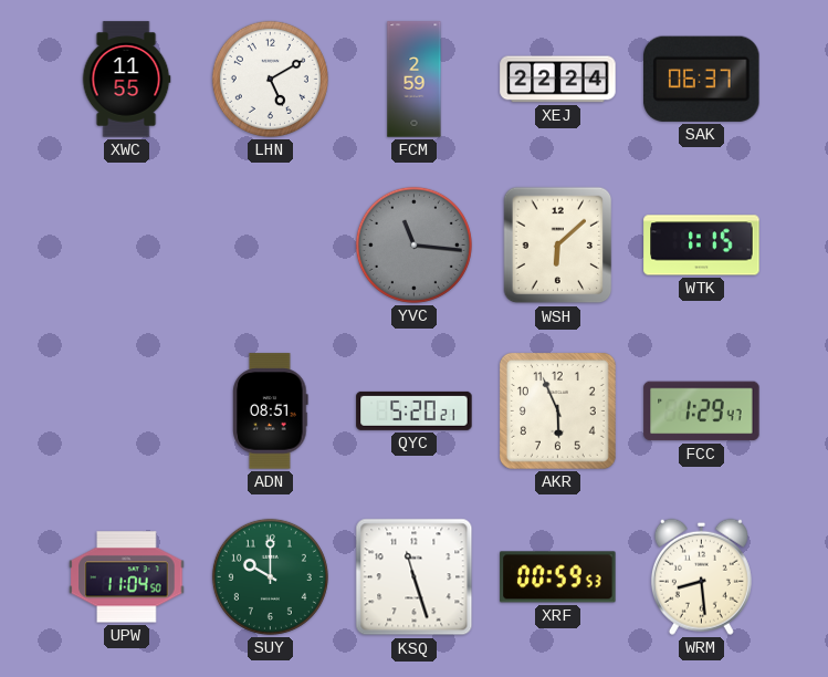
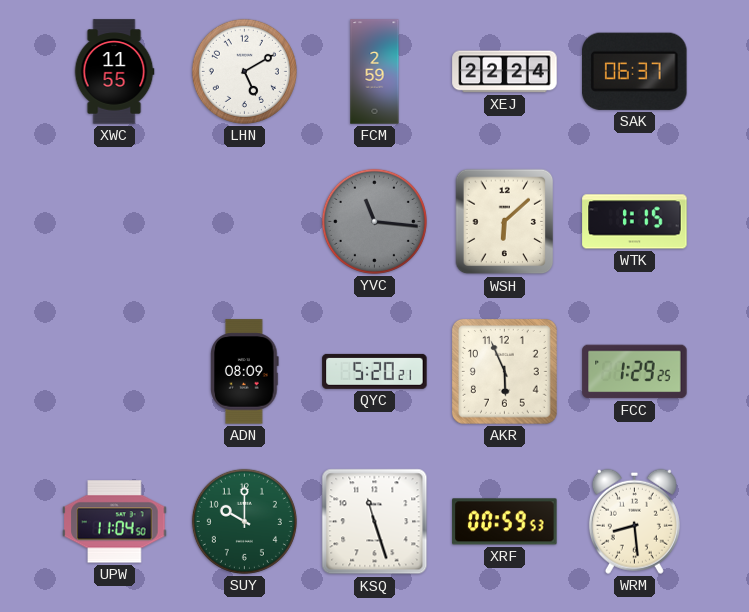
ADN: 08:51 -> 08:09 (245, 372)
FCC: 1:29:47 -> 1:29:25 (635, 372)
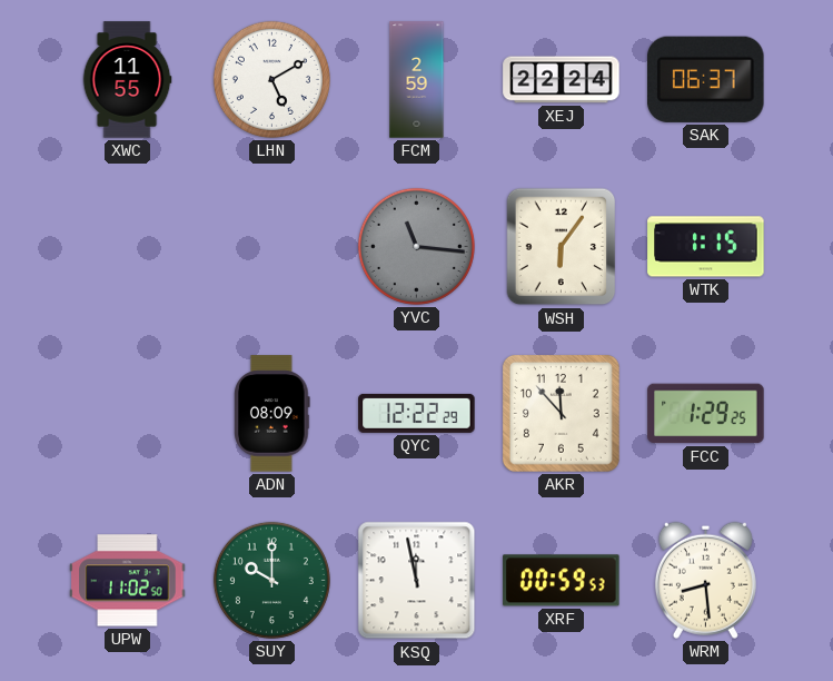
WSH: 6:08 -> 6:06 (562, 247)
QYC: 5:20 -> 12:22 (417, 413)
AKR: 5:56 -> 11:53 (562, 414)
UPW: 11:04 -> 11:02 (128, 581)
KSQ: 11:27 -> 11:58 (417, 581)
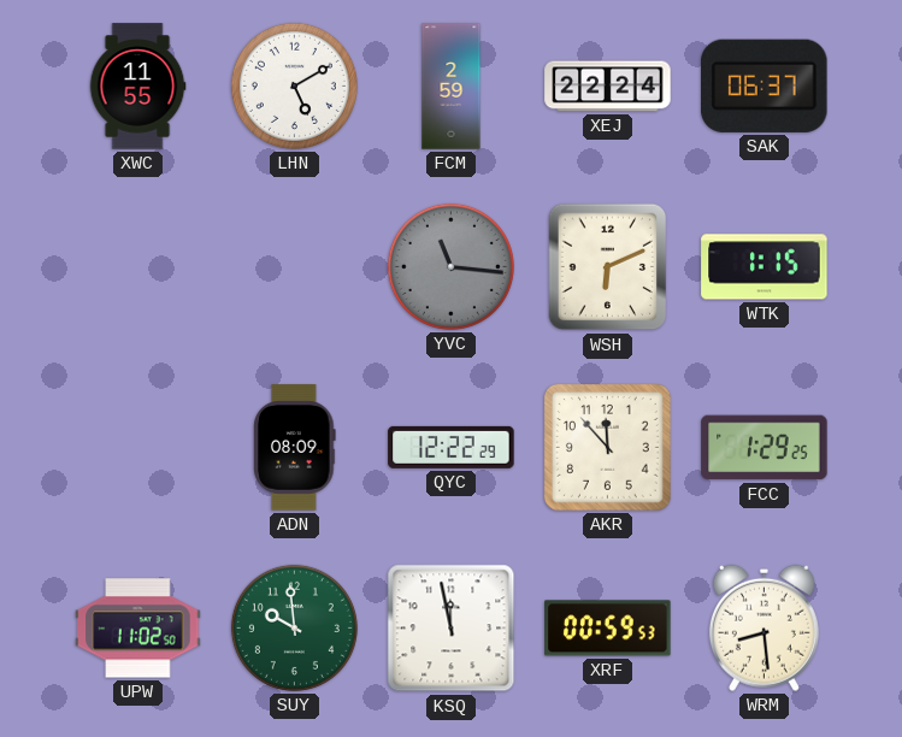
WSH: 6:06 -> 6:11 (608, 267)
SUY: 10:00 -> 9:59 (294, 627)
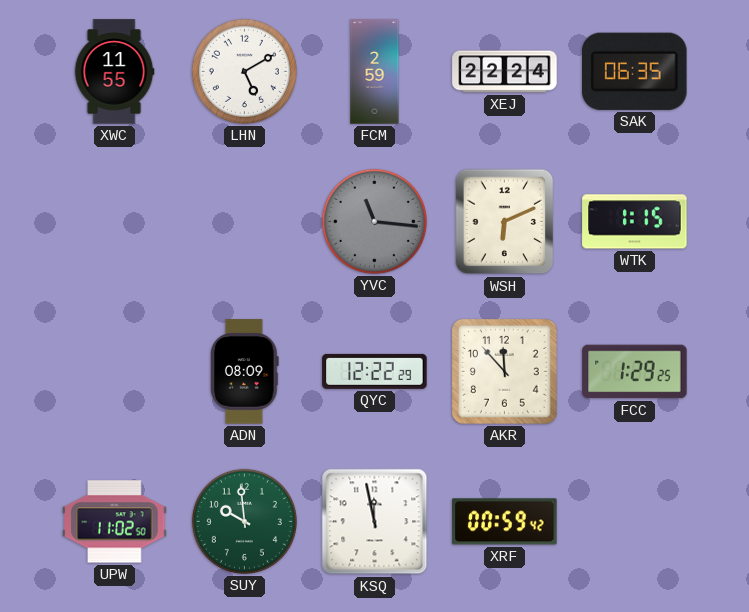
SAK: 06:37 -> 06:35 (635, 71)
XRF: 00:59:53 -> 00:59:42 (505, 522)
WRM: 8:29 -> none (764, 627)
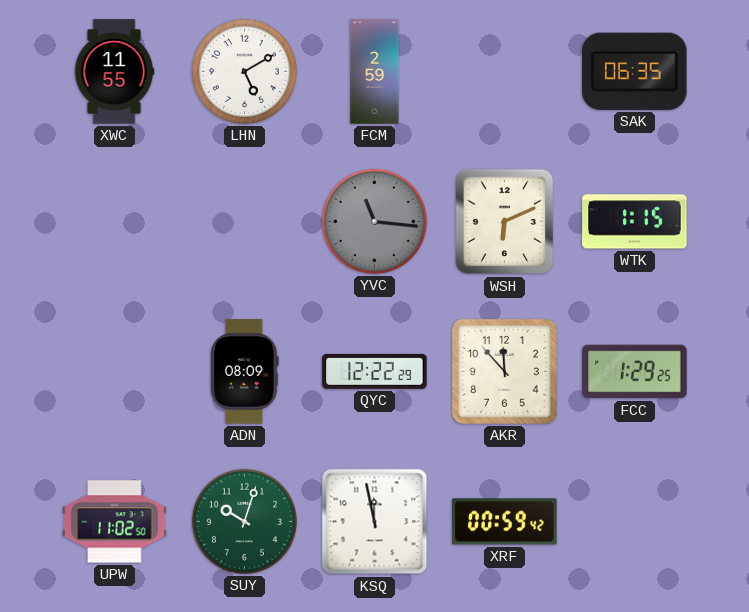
XEJ: 22:24 -> none (505, 72)
SUY: 9:59 -> 10:03 (244, 521)
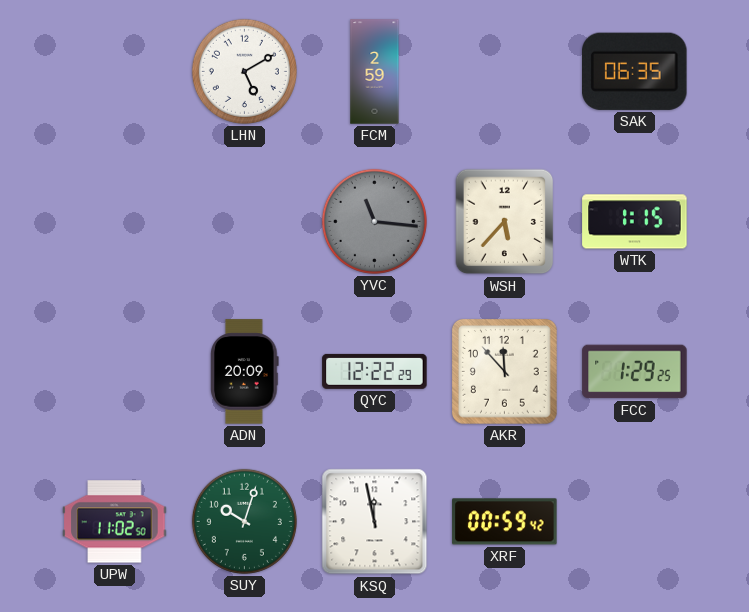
XWC: 11:55 -> none (114, 72)
WSH: 6:11 -> 5:37 (505, 222)
ADN: 08:09 -> 20:09 (245, 372)
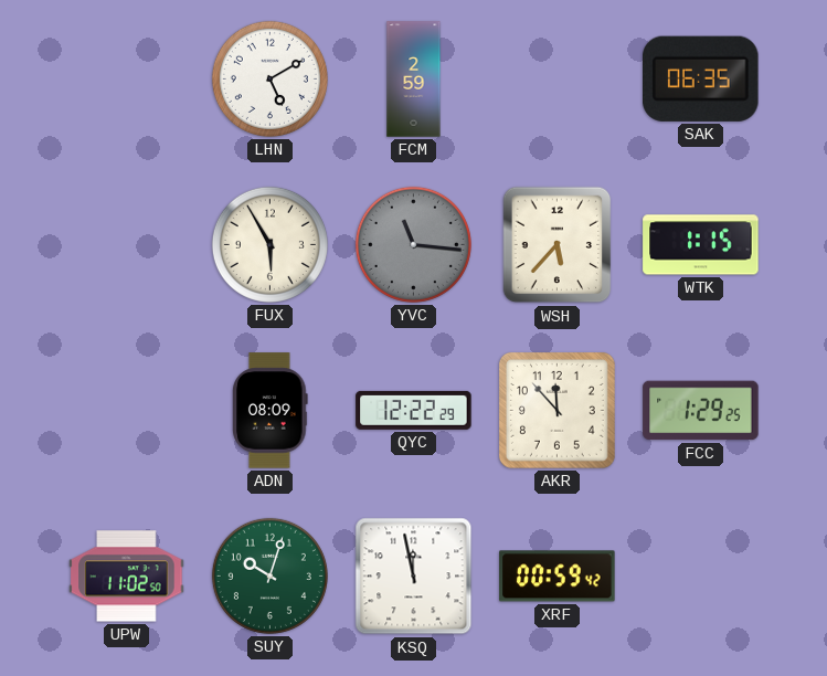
FUX: none -> 5:55 (269, 244)
ADN: 20:09 -> 08:09 (271, 411)
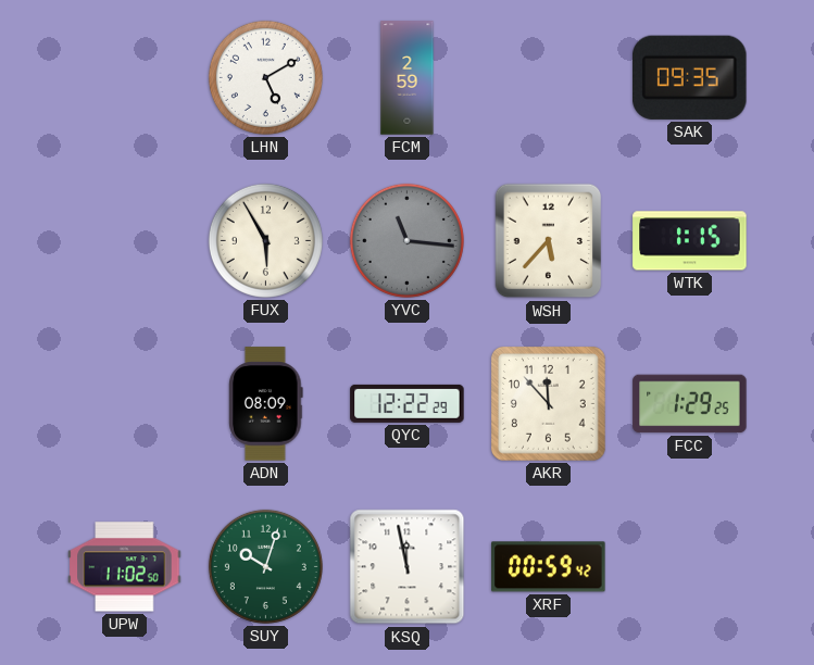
SAK: 06:35 -> 09:35 (690, 77)
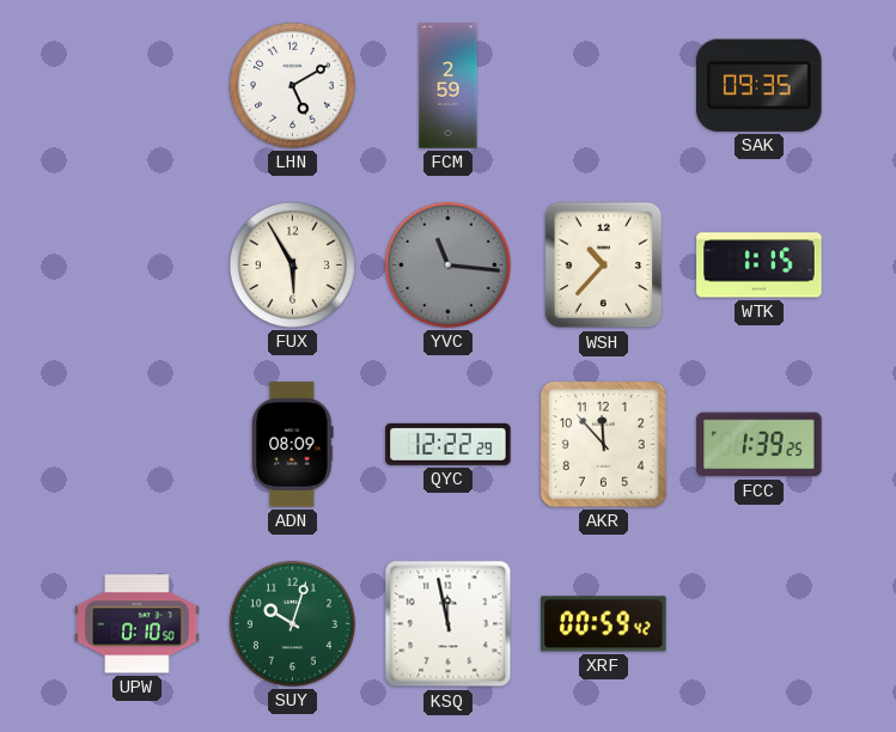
WSH: 5:37 -> 10:37 (604, 266)
FCC: 1:29 -> 1:39 (760, 445)
UPW: 11:02 -> 0:10 (138, 624)
